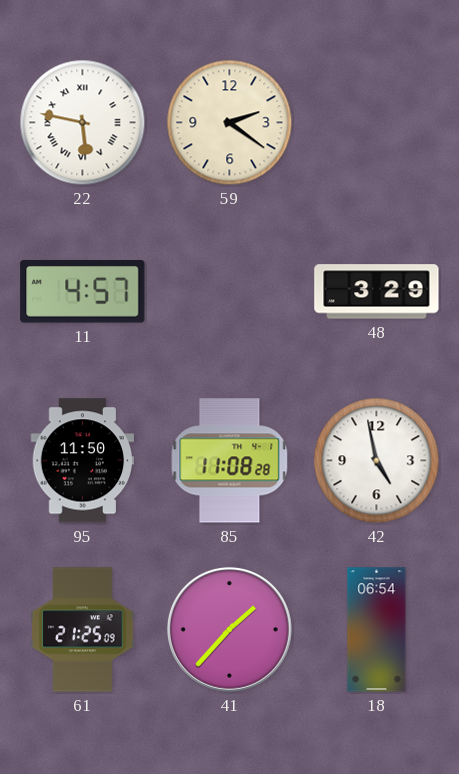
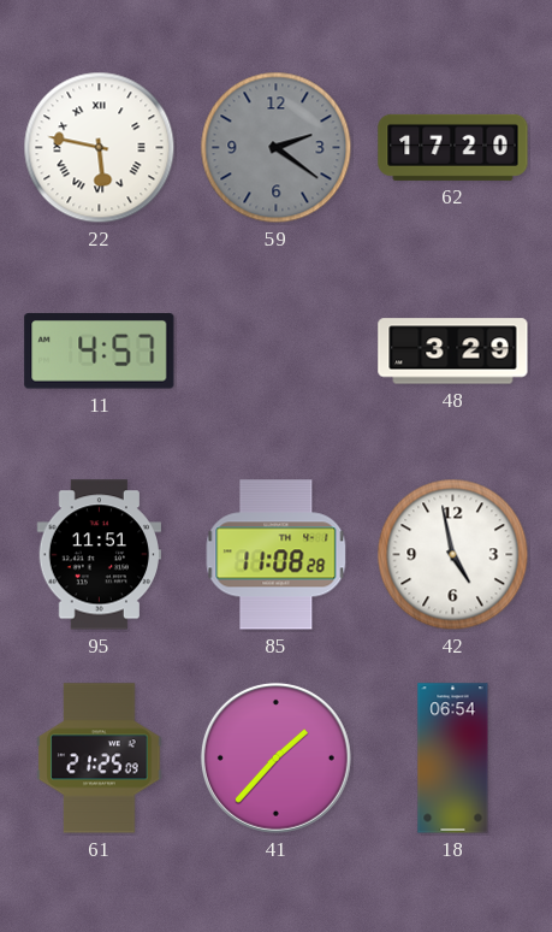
59 dial: cream -> grey (277, 148)
62: none -> 17:20 (453, 147)
95: 11:50 -> 11:51 (100, 555)
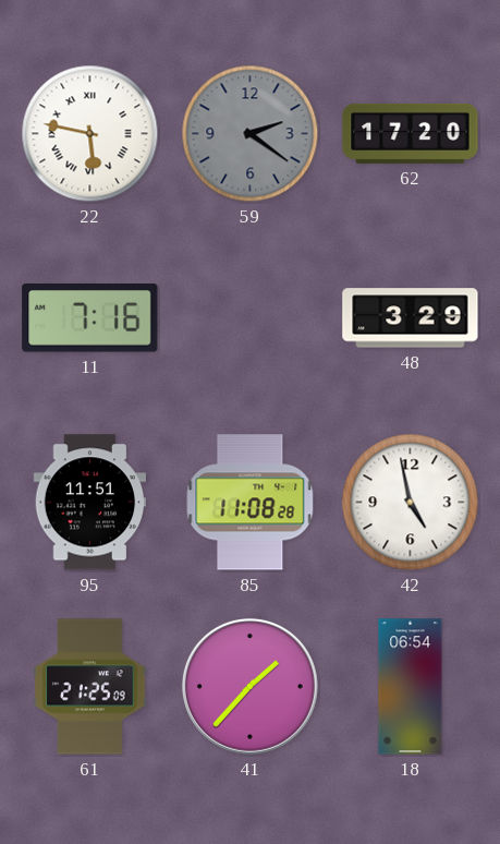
11: 4:57 -> 7:16 (90, 318)
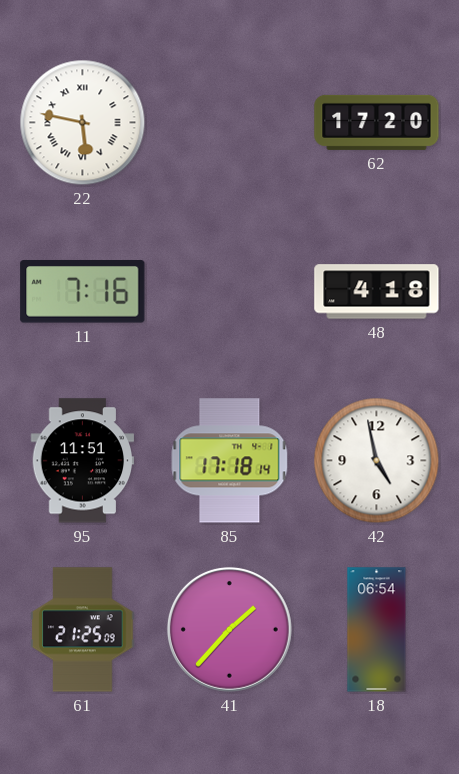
59: 2:21 -> none (251, 134)
48: 3:29 -> 4:18 (377, 292)
85: 11:08 -> 17:18 (230, 461)
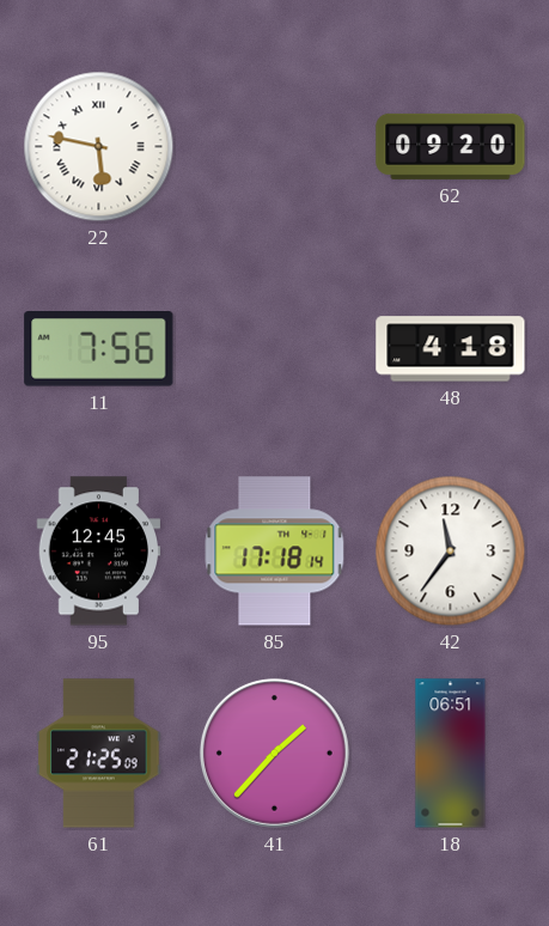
62: 17:20 -> 09:20 (451, 146)
11: 7:16 -> 7:56 (99, 349)
95: 11:51 -> 12:45 (99, 552)
42: 4:58 -> 11:36 (451, 552)
18: 06:54 -> 06:51 (451, 754)
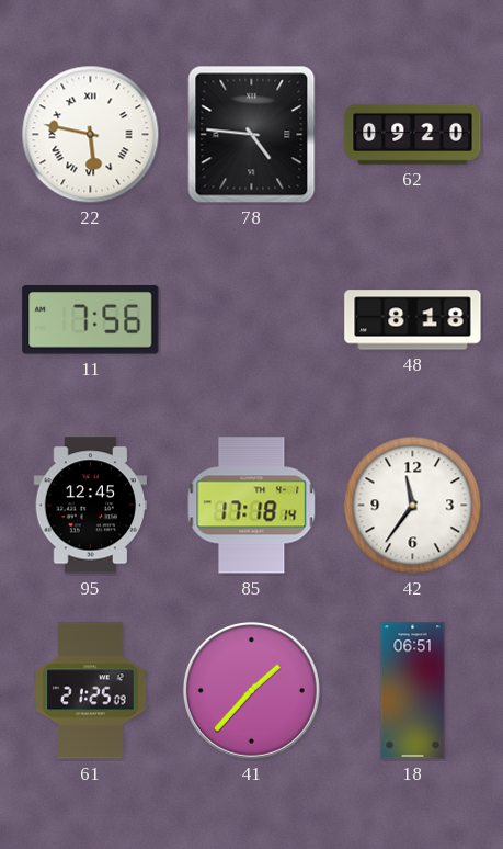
78: none -> 4:46 (252, 135)
48: 4:18 -> 8:18 (413, 320)
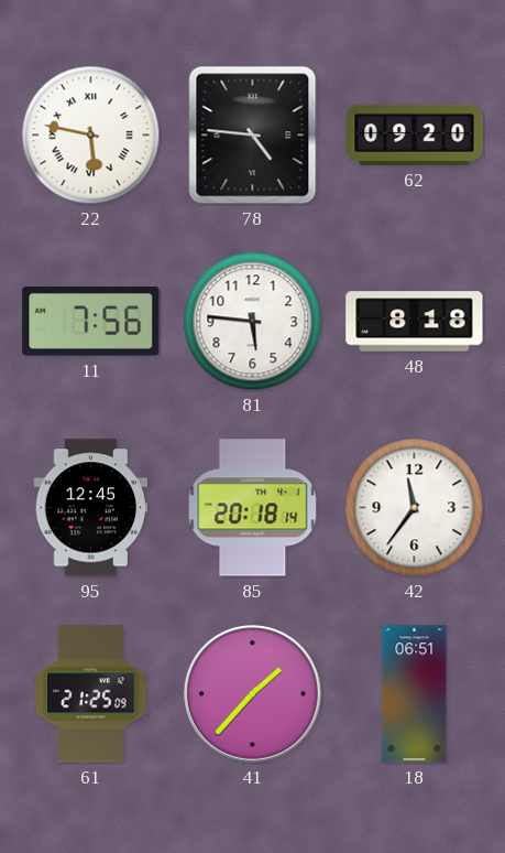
81: none -> 5:46 (253, 322)
85: 17:18 -> 20:18 (253, 508)
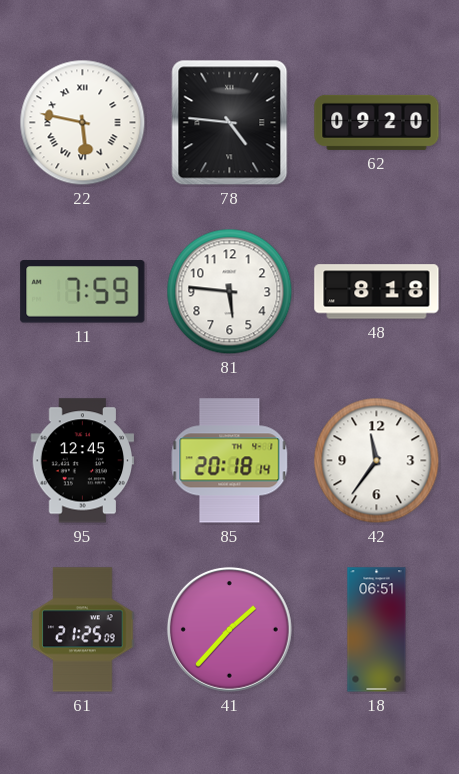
11: 7:56 -> 7:59 (83, 292)
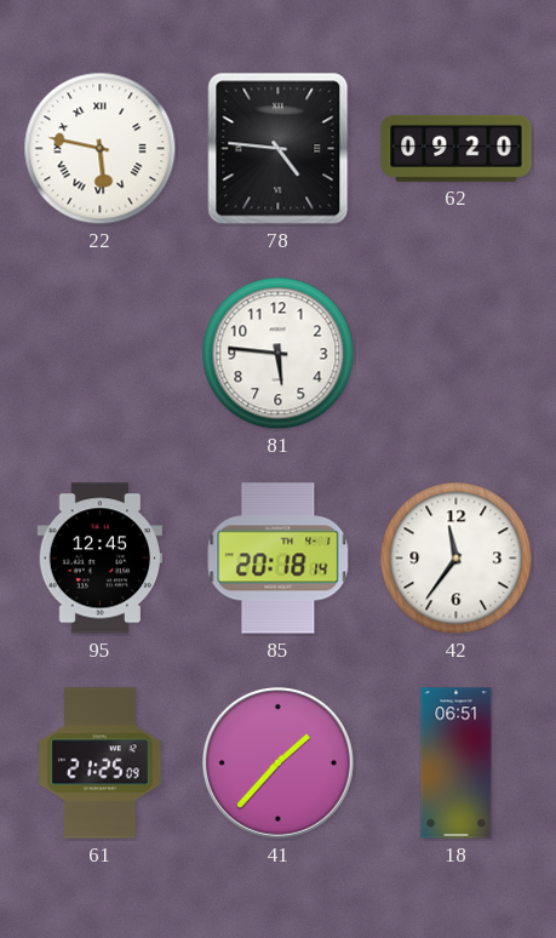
11: 7:59 -> none (83, 292)
48: 8:18 -> none (377, 292)
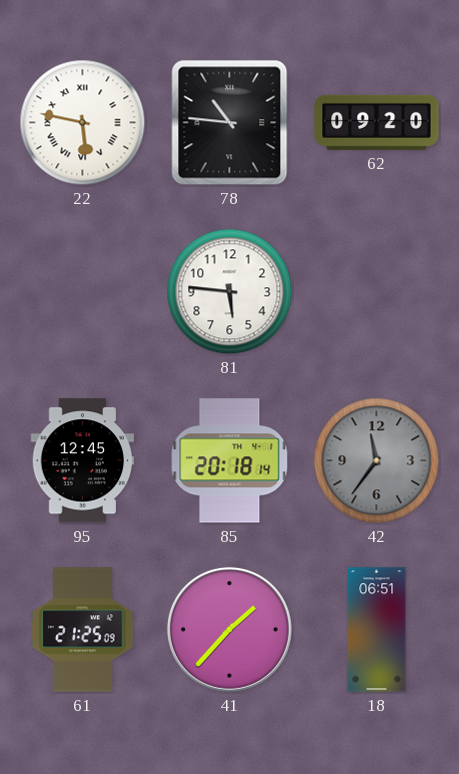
78: 4:46 -> 10:46 (230, 123)
42 dial: white -> grey (377, 461)
